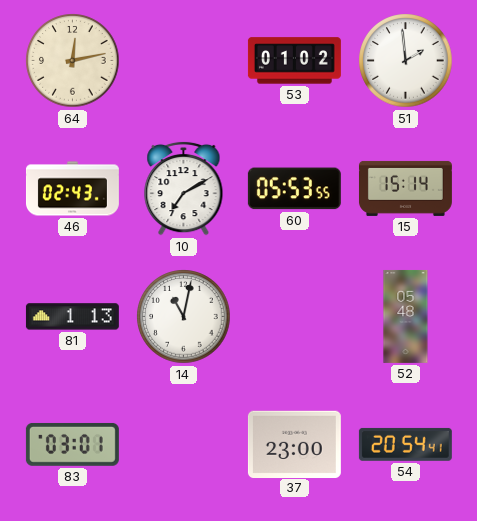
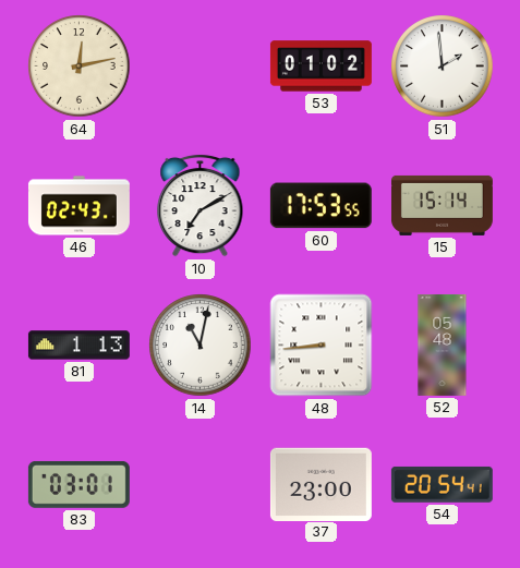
60: 05:53 -> 17:53 (321, 206)
48: none -> 8:44 (322, 346)
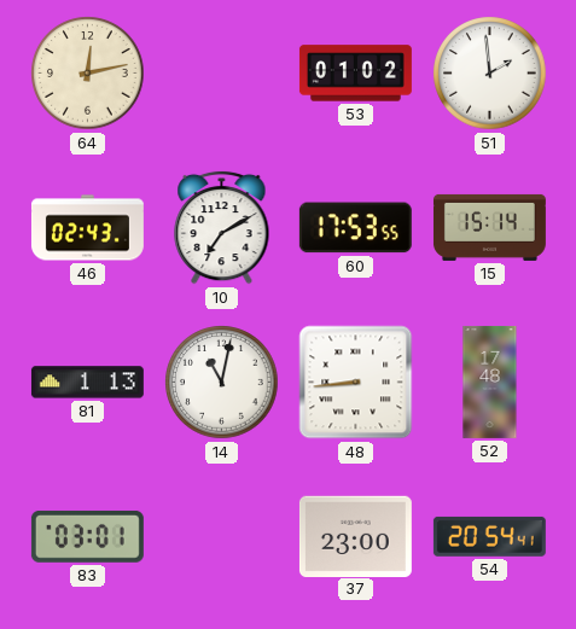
52: 05:48 -> 17:48 (490, 382)
